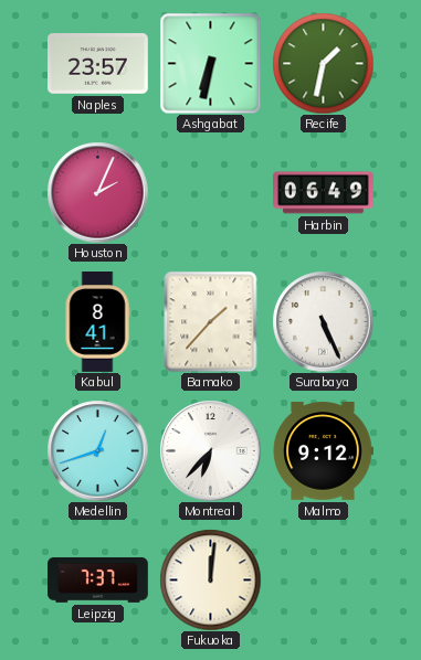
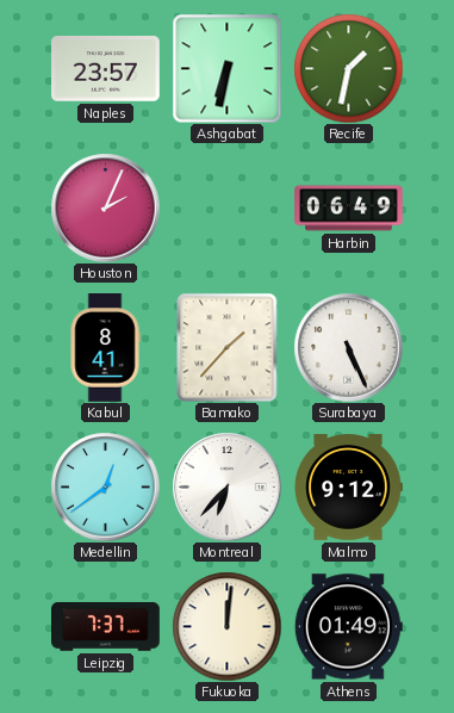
Medellin: 12:42 -> 12:39 (105, 486)
Athens: none -> 01:49 (348, 627)
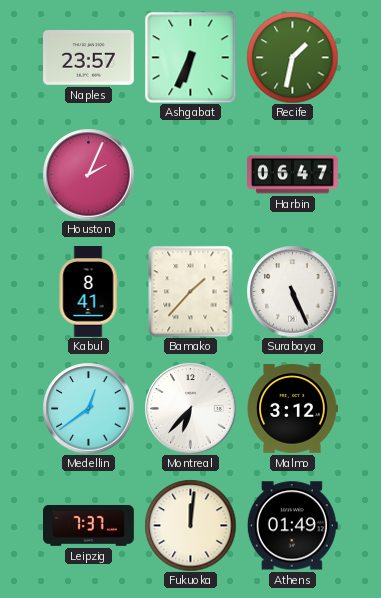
Ashgabat: 6:32 -> 6:34 (190, 57)
Harbin: 06:49 -> 06:47 (293, 175)
Malmo: 9:12 -> 3:12 (292, 409)
